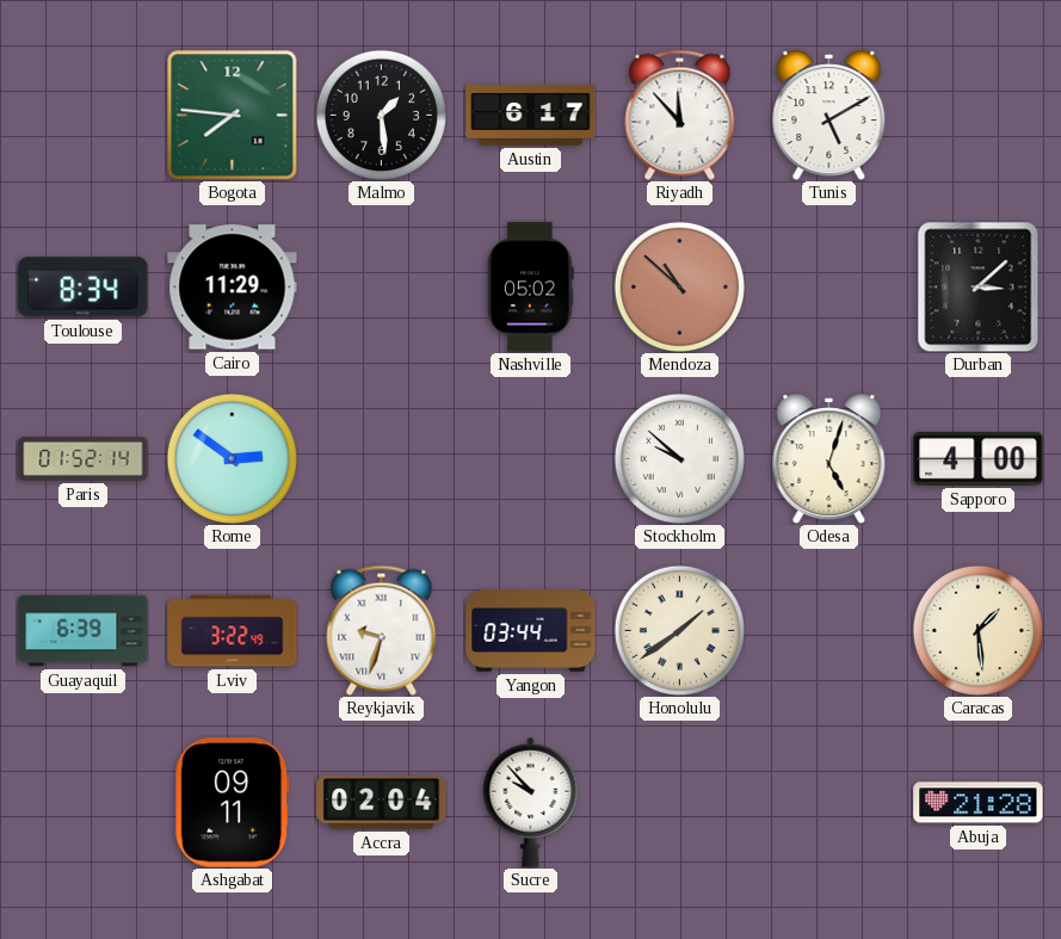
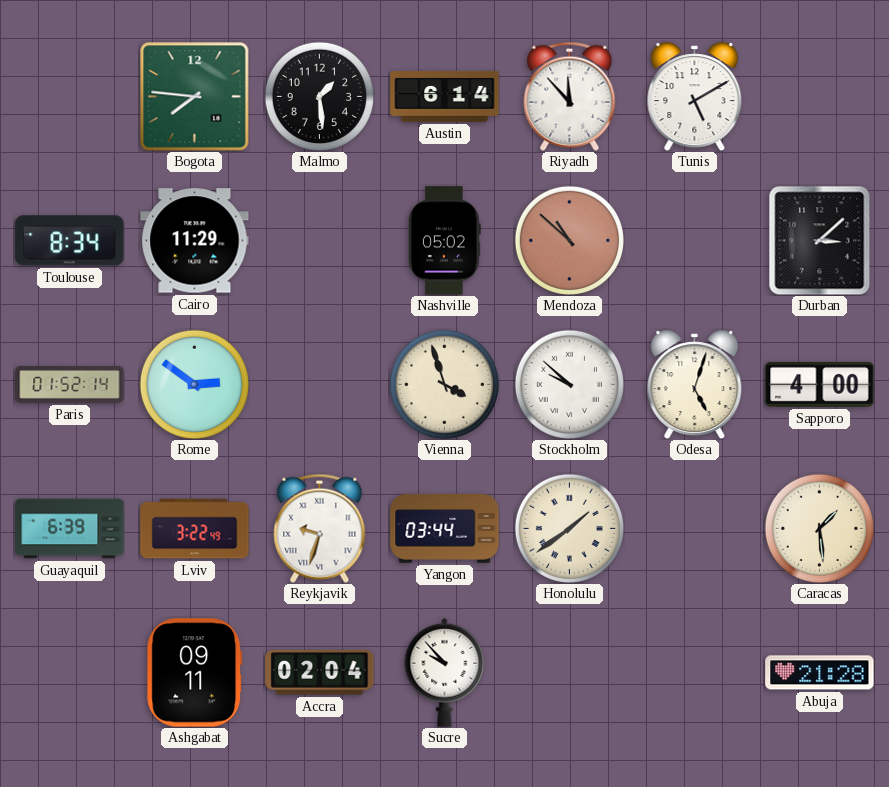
Austin: 6:17 -> 6:14 (445, 96)
Vienna: none -> 3:57 (444, 384)
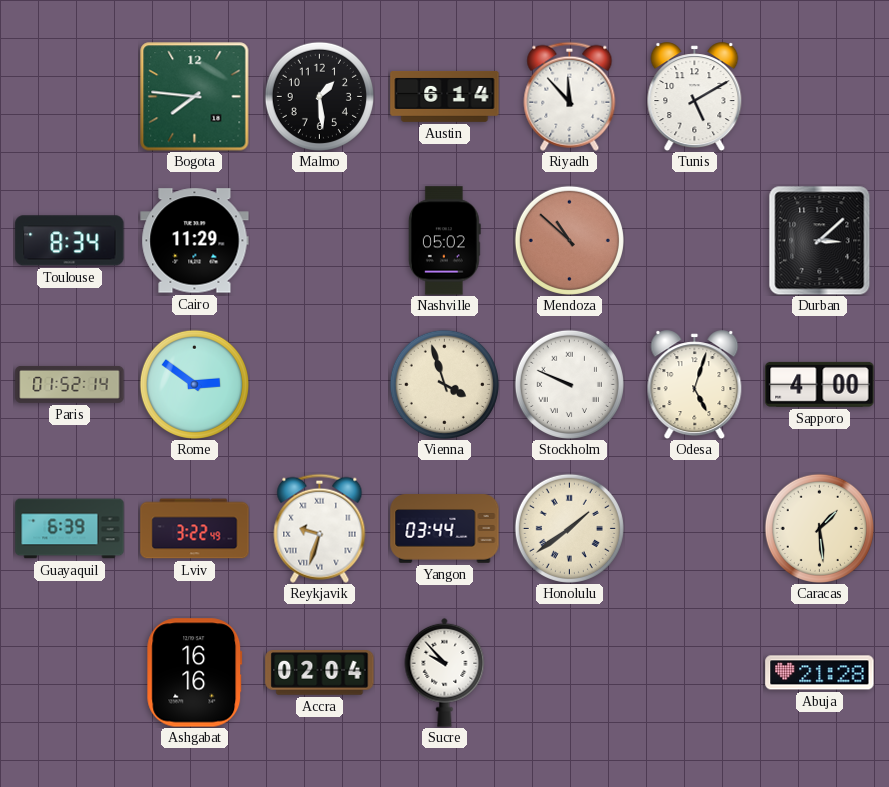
Stockholm: 9:52 -> 9:49 (569, 384)
Ashgabat: 09:11 -> 16:16 (195, 673)
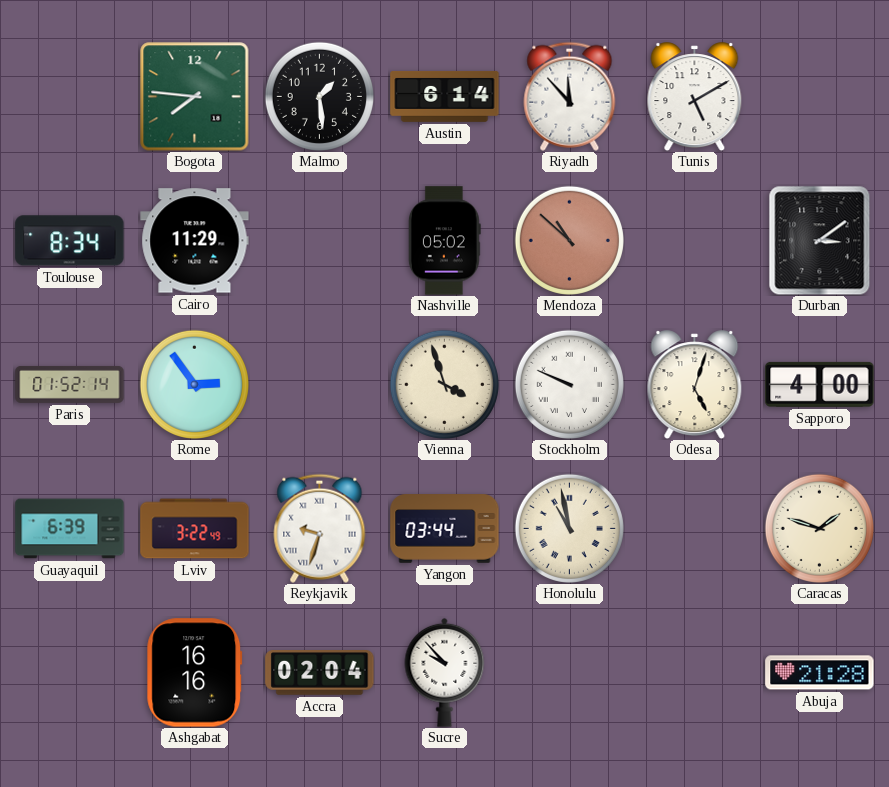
Durban: 3:08 -> 3:09 (820, 240)
Rome: 2:51 -> 2:54 (194, 384)
Honolulu: 1:39 -> 10:58 (569, 528)
Caracas: 1:29 -> 1:48 (819, 528)
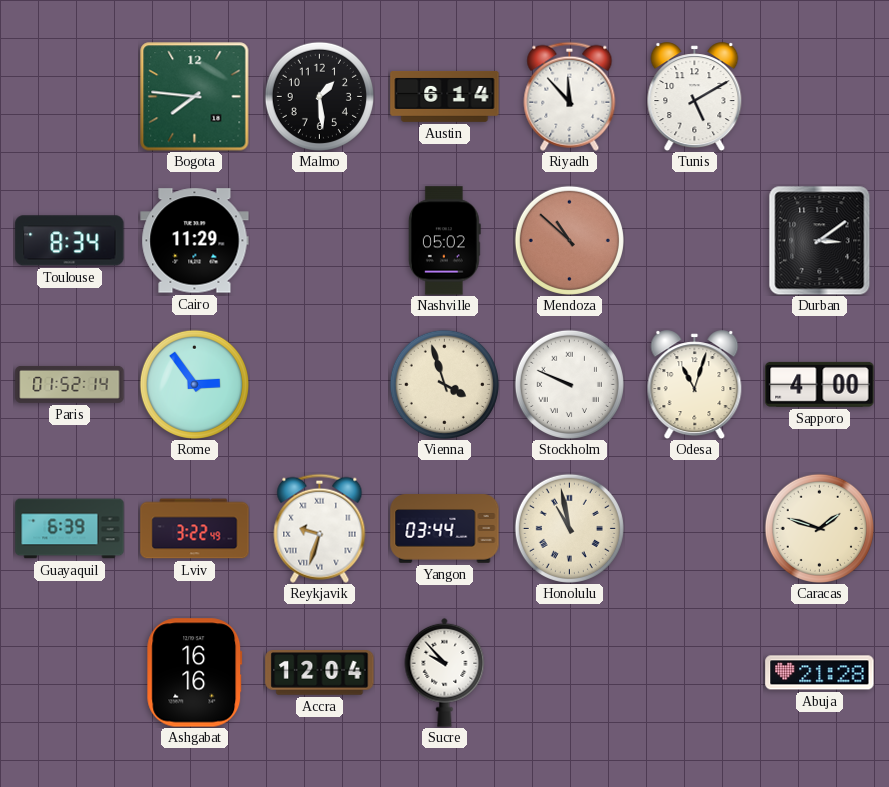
Odesa: 5:03 -> 11:03 (695, 385)
Accra: 02:04 -> 12:04 (320, 673)
